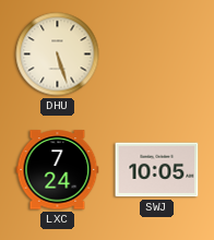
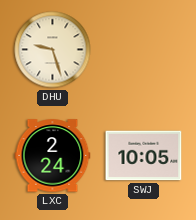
DHU: 5:27 -> 9:27 (53, 50)
LXC: 7:24 -> 2:24 (53, 156)
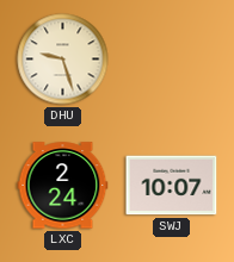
SWJ: 10:05 -> 10:07 (172, 186)
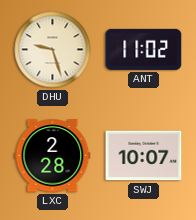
ANT: none -> 11:02 (144, 49)
LXC: 2:24 -> 2:28 (53, 156)
